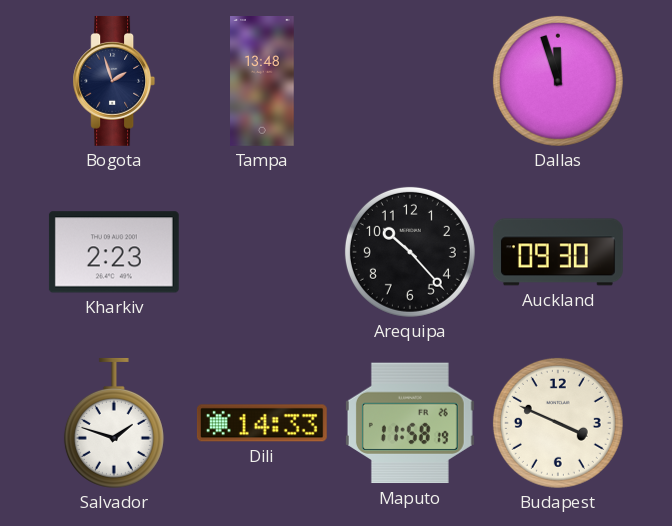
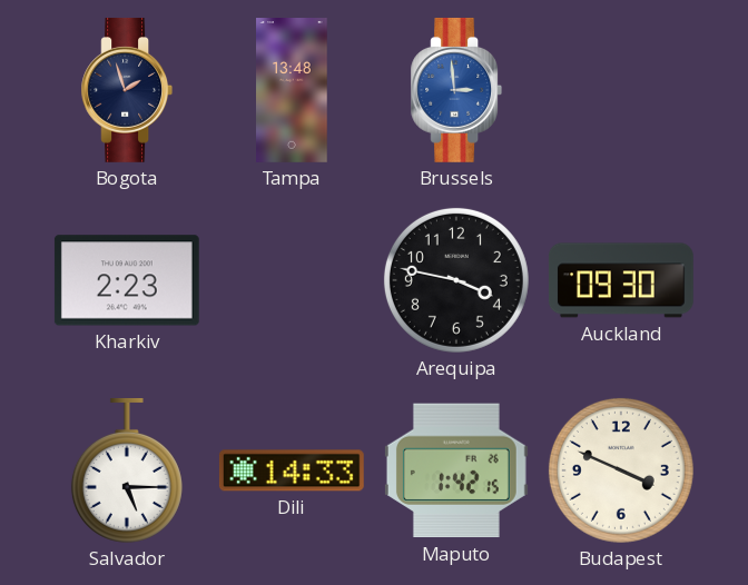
Brussels: none -> 2:59 (456, 90)
Dallas: 11:57 -> none (558, 81)
Arequipa: 10:23 -> 3:47 (456, 280)
Salvador: 1:48 -> 5:15 (127, 470)
Maputo: 11:58 -> 1:42 (456, 470)
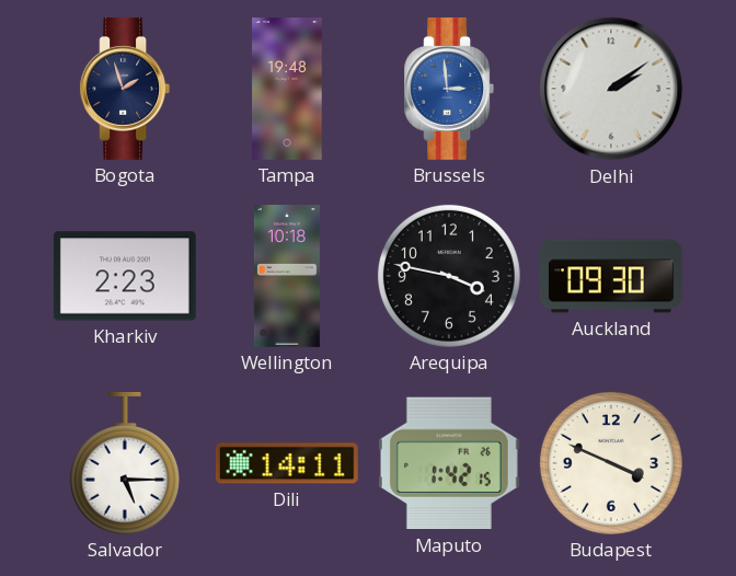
Tampa: 13:48 -> 19:48 (287, 90)
Delhi: none -> 2:09 (611, 89)
Wellington: none -> 10:18 (287, 277)
Dili: 14:33 -> 14:11 (287, 463)
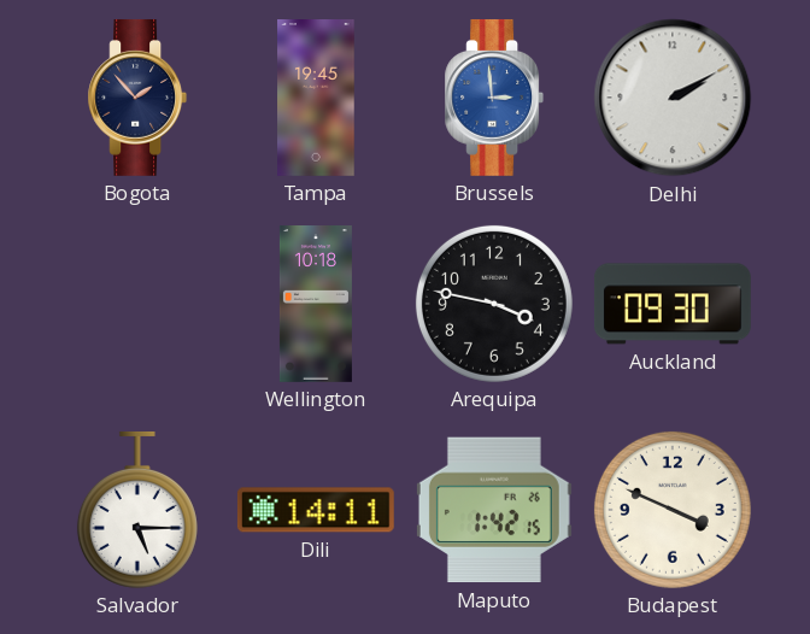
Bogota: 1:57 -> 1:53 (137, 98)
Tampa: 19:48 -> 19:45 (316, 99)
Delhi: 2:09 -> 2:10 (673, 98)
Kharkiv: 2:23 -> none (125, 276)
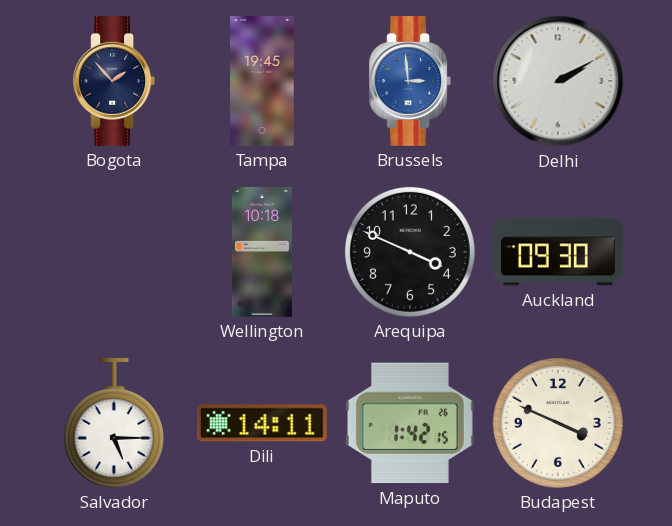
Arequipa: 3:47 -> 3:49 (410, 252)
